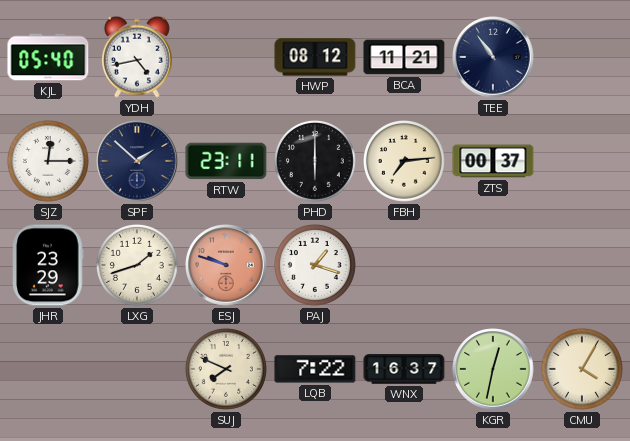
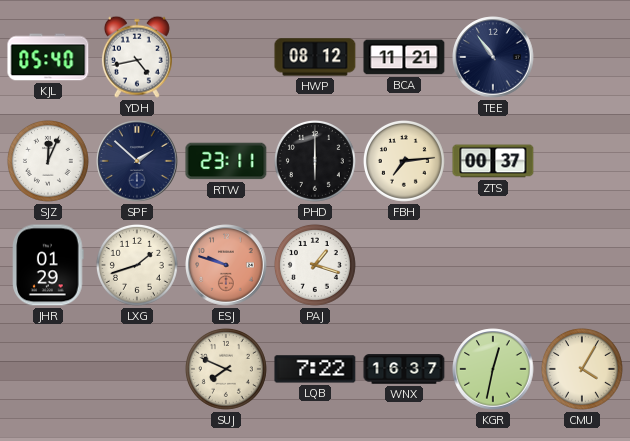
SJZ: 12:15 -> 12:04 (48, 161)
JHR: 23:29 -> 01:29 (48, 265)
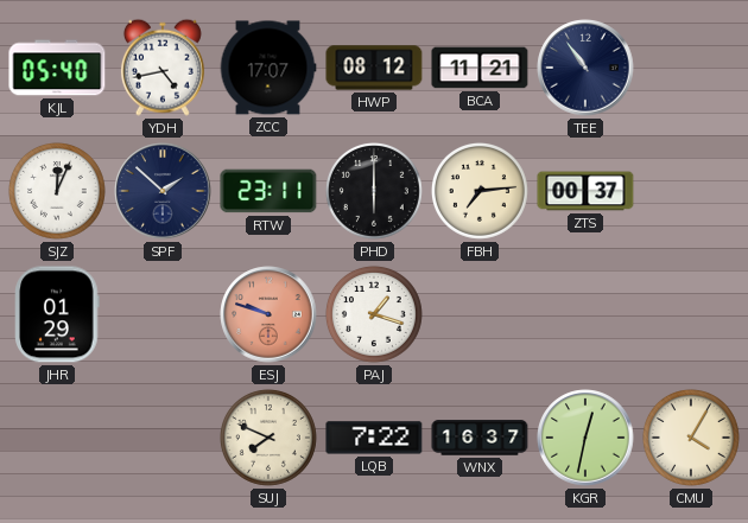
ZCC: none -> 17:07 (268, 68)
LXG: 1:42 -> none (137, 265)
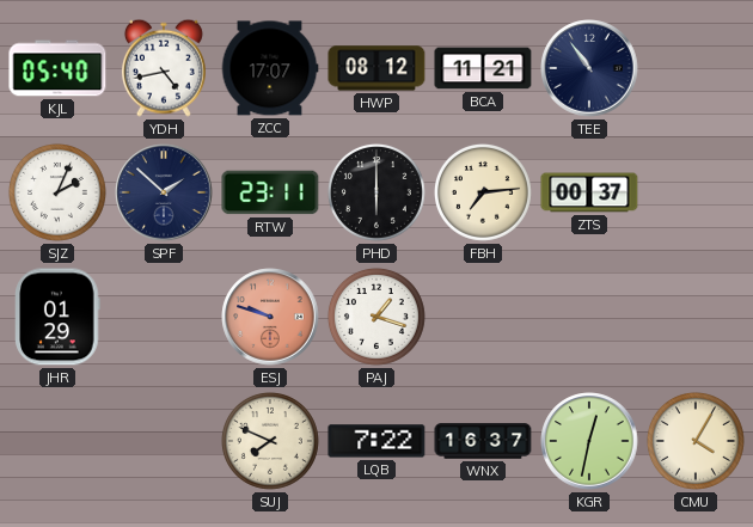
SJZ: 12:04 -> 2:04 (57, 192)
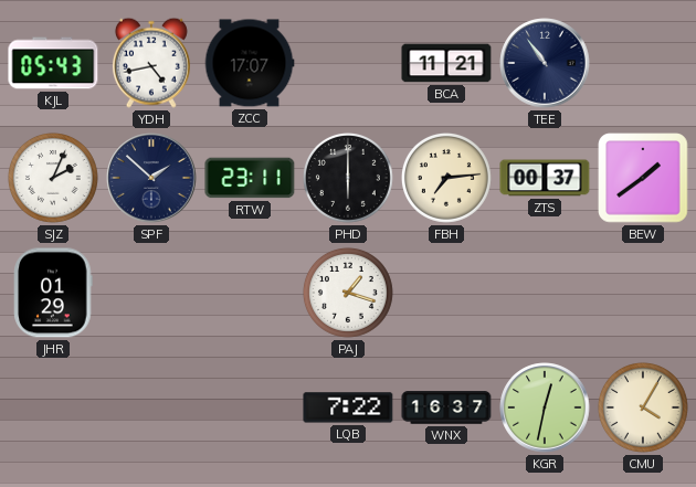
KJL: 05:40 -> 05:43 (53, 63)
HWP: 08:12 -> none (376, 68)
BEW: none -> 1:39 (643, 178)
ESJ: 9:48 -> none (270, 317)
SUJ: 7:49 -> none (270, 441)
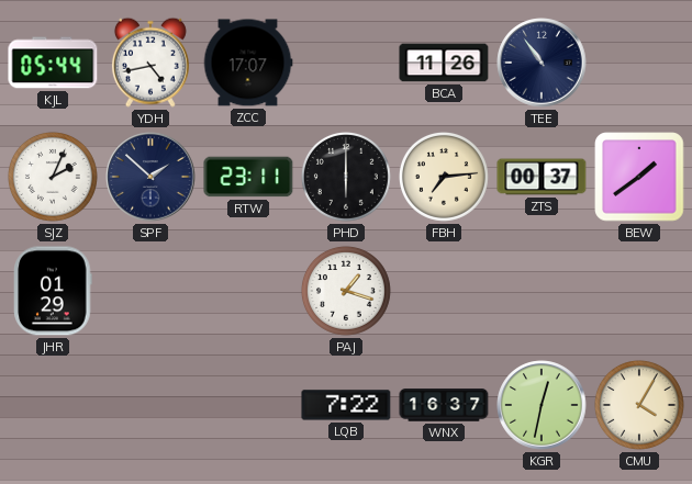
KJL: 05:43 -> 05:44 (53, 63)
BCA: 11:21 -> 11:26 (444, 63)
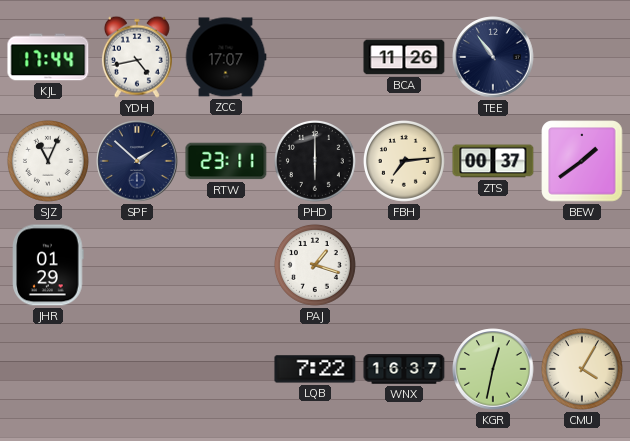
KJL: 05:44 -> 17:44 (48, 57)
SJZ: 2:04 -> 11:04 (48, 161)
